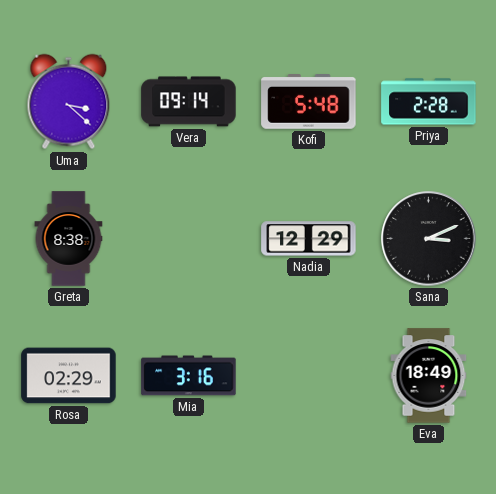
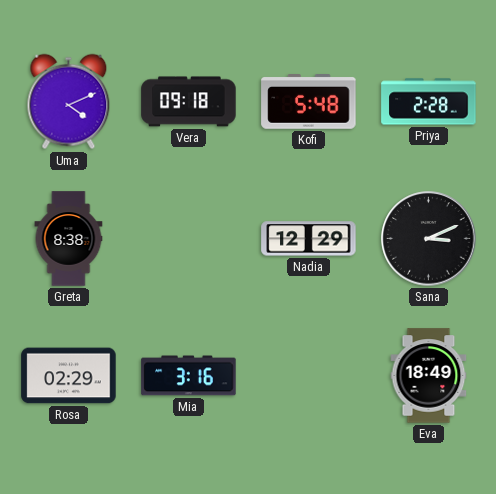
Uma: 3:22 -> 4:11 (69, 102)
Vera: 09:14 -> 09:18 (189, 102)
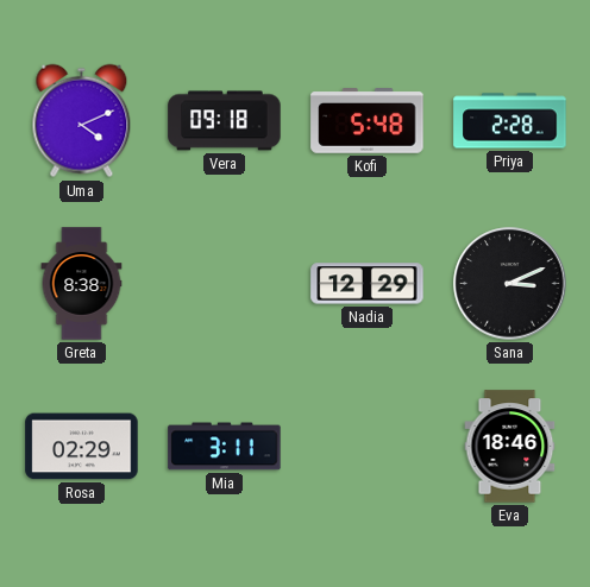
Mia: 3:16 -> 3:11 (225, 447)
Eva: 18:49 -> 18:46 (510, 447)
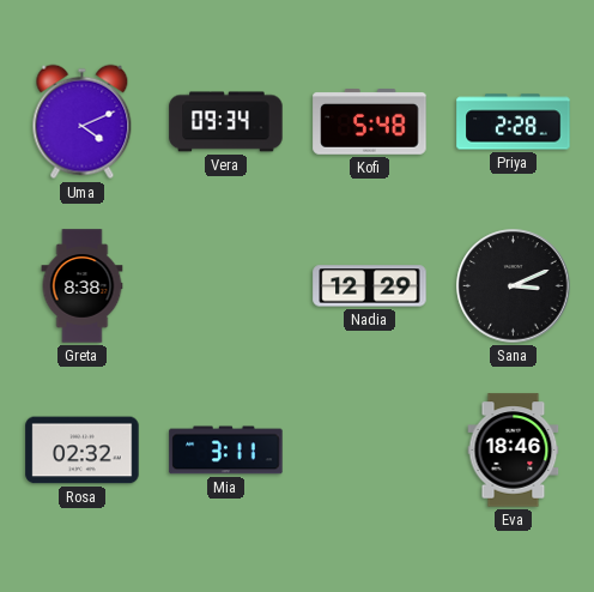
Vera: 09:18 -> 09:34 (226, 122)
Rosa: 02:29 -> 02:32 (83, 451)
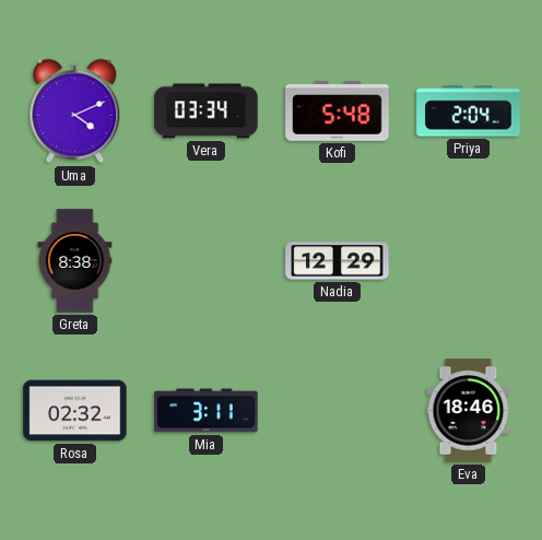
Vera: 09:34 -> 03:34 (207, 111)
Priya: 2:28 -> 2:04 (469, 111)
Sana: 3:11 -> none (514, 286)
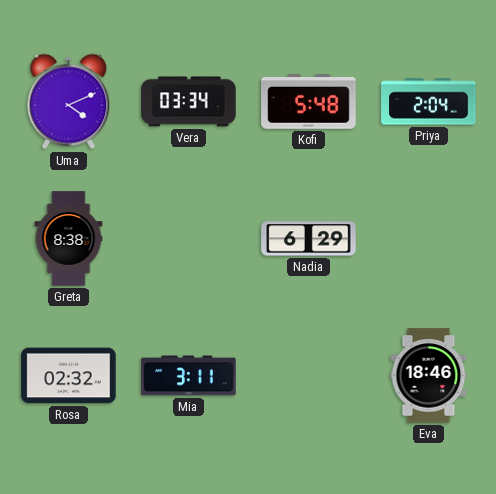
Nadia: 12:29 -> 6:29 (309, 239)
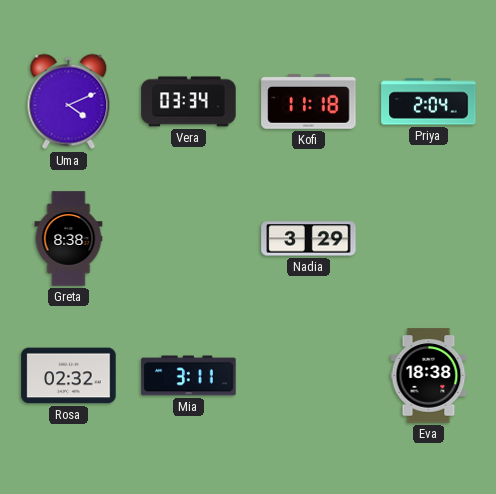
Kofi: 5:48 -> 11:18 (309, 102)
Nadia: 6:29 -> 3:29 (309, 239)
Eva: 18:46 -> 18:38 (429, 376)
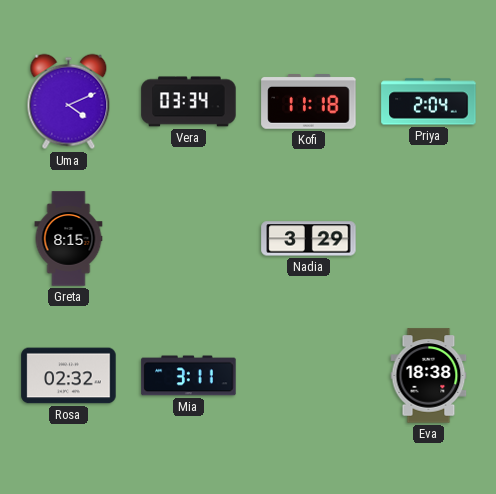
Greta: 8:38 -> 8:15 (69, 239)
